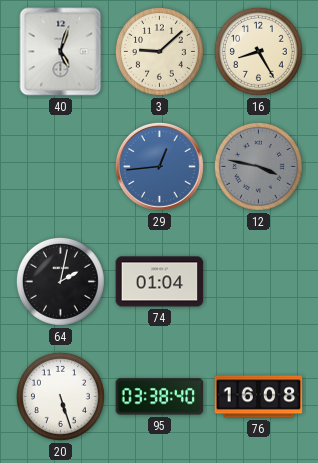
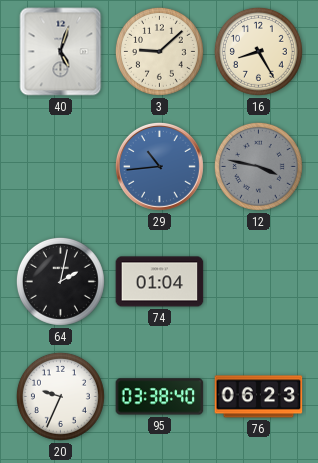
29: 12:44 -> 10:44 (159, 166)
20: 5:27 -> 9:34 (60, 396)
76: 16:08 -> 06:23 (259, 397)
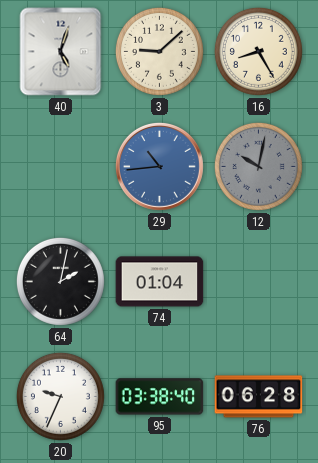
12: 3:47 -> 10:02 (258, 166)
76: 06:23 -> 06:28 (259, 397)
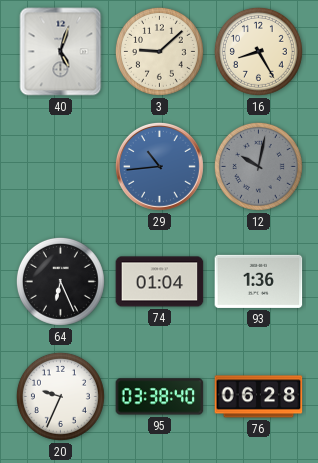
64: 2:02 -> 6:26 (60, 281)
93: none -> 1:36 (259, 281)
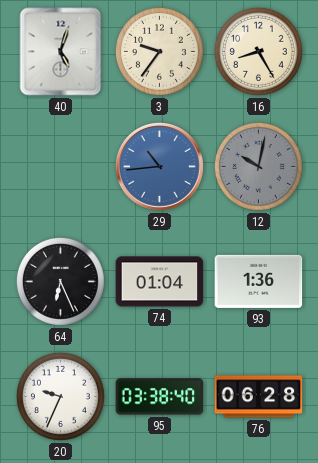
3: 9:08 -> 9:36 (159, 51)
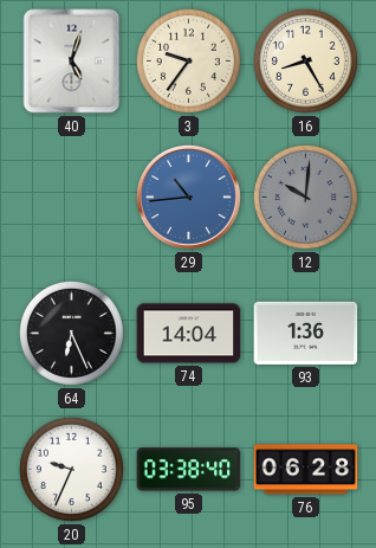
12: 10:02 -> 10:01 (305, 196)
74: 01:04 -> 14:04 (189, 334)
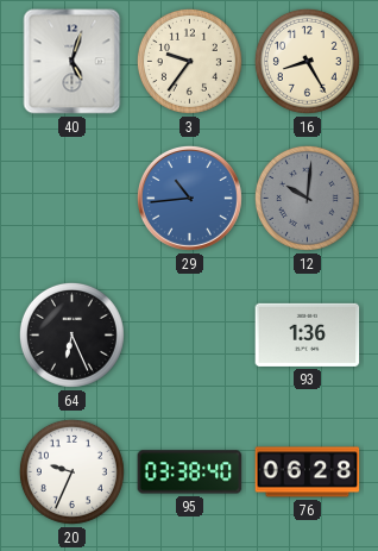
74: 14:04 -> none (189, 334)
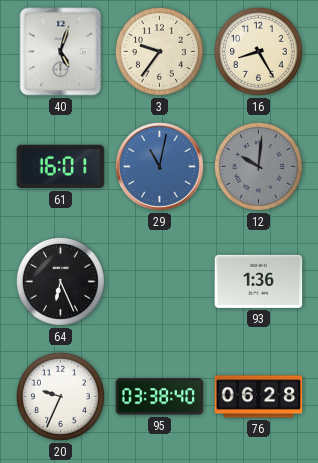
61: none -> 16:01 (61, 167)
29: 10:44 -> 11:02 (159, 166)
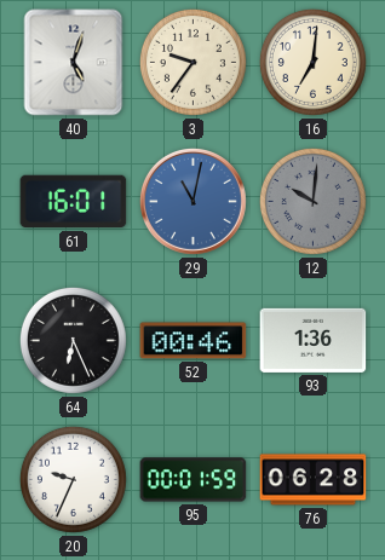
16: 8:25 -> 7:01 (312, 62)
52: none -> 00:46 (194, 341)
95: 03:38 -> 00:01 (194, 480)
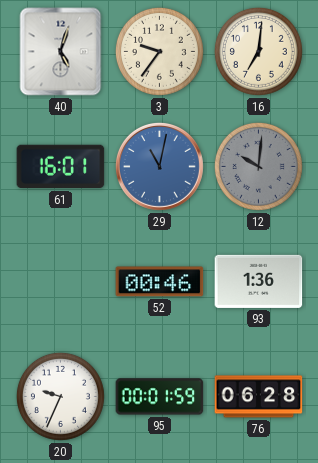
64: 6:26 -> none (73, 340)
